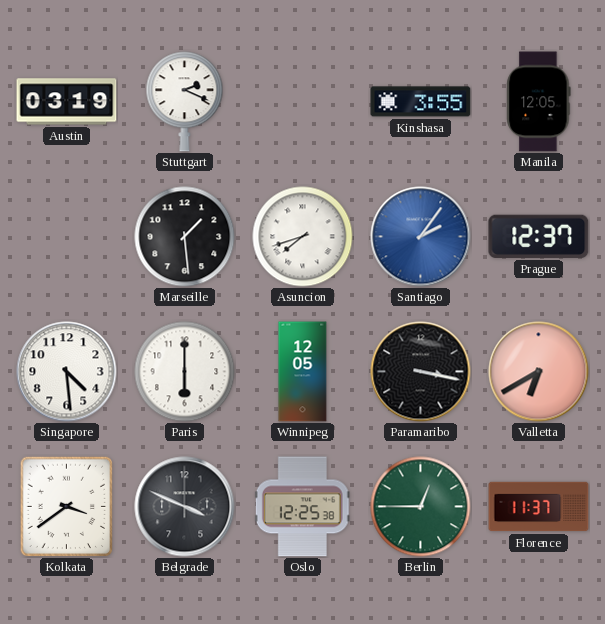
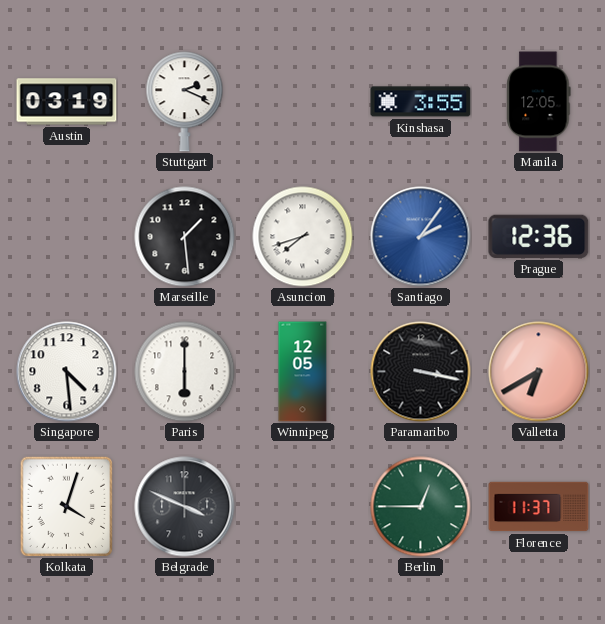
Prague: 12:37 -> 12:36 (539, 236)
Kolkata: 3:39 -> 4:03 (67, 506)
Oslo: 12:25 -> none (302, 507)
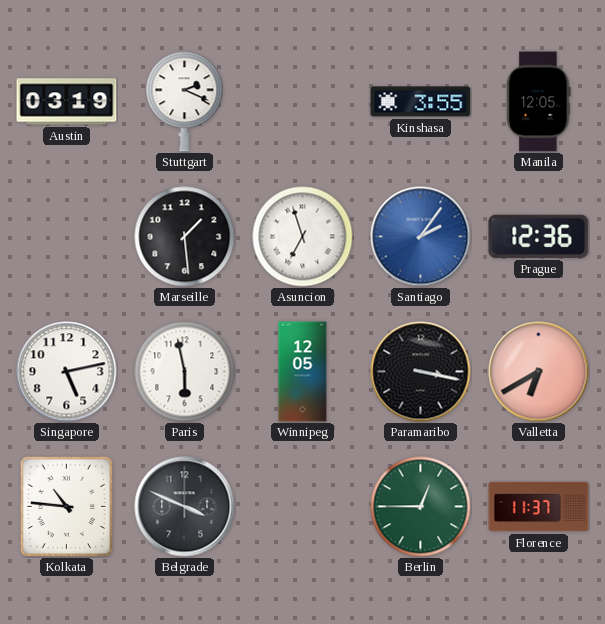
Asuncion: 7:42 -> 6:57 (303, 237)
Singapore: 4:29 -> 5:13 (67, 372)
Paris: 6:00 -> 5:58 (185, 372)
Kolkata: 4:03 -> 10:46 (67, 506)
